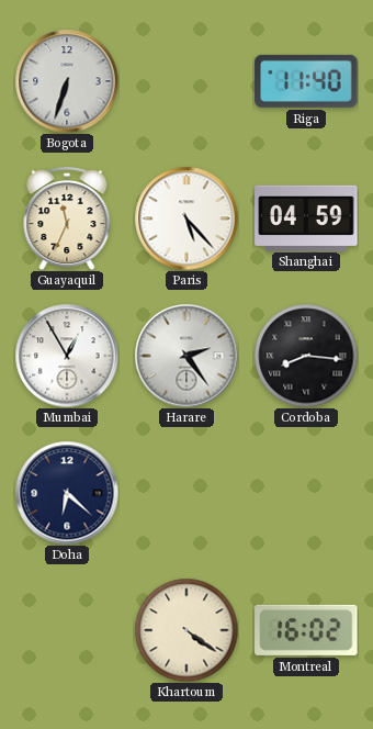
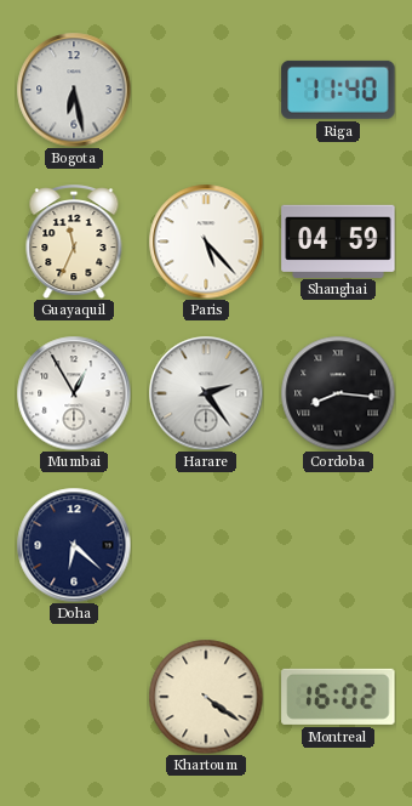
Bogota: 6:33 -> 6:28 (74, 90)
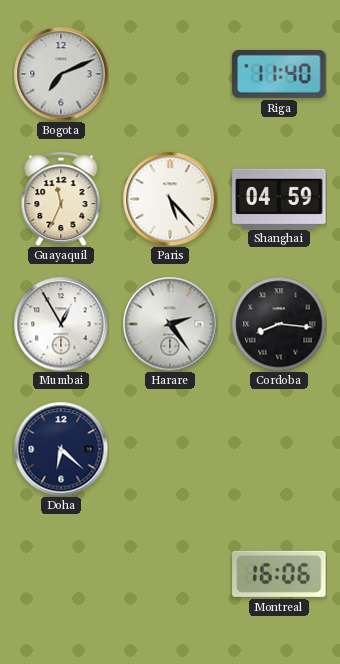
Bogota: 6:28 -> 7:11 (61, 74)
Khartoum: 4:21 -> none (206, 697)
Montreal: 16:02 -> 16:06 (279, 574)
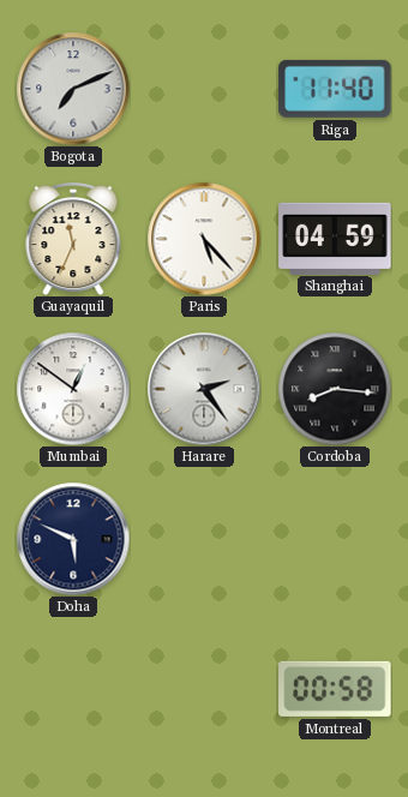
Mumbai: 12:55 -> 12:51 (73, 389)
Doha: 6:22 -> 5:49 (73, 539)
Montreal: 16:06 -> 00:58 (335, 689)
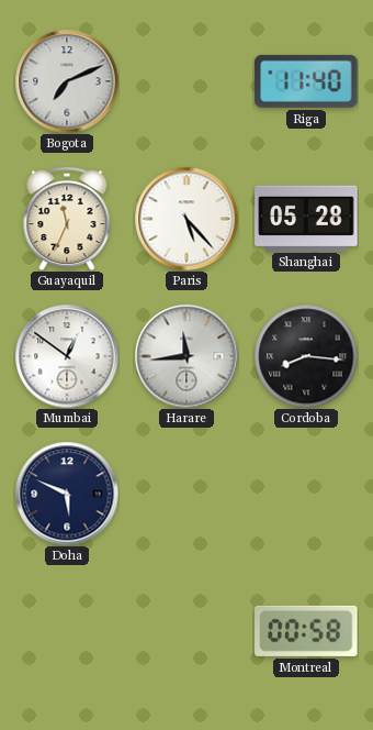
Shanghai: 04:59 -> 05:28 (306, 218)
Harare: 2:24 -> 11:44 (187, 356)
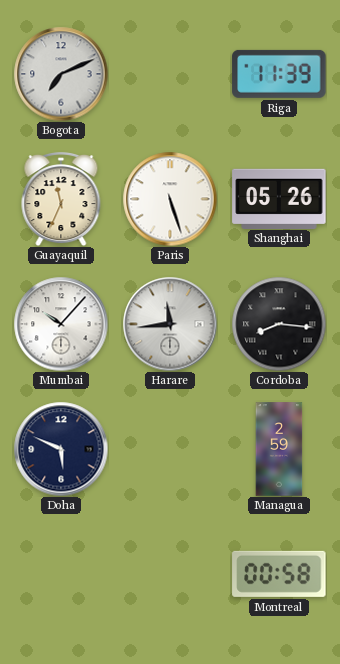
Riga: 11:40 -> 11:39 (279, 74)
Paris: 5:23 -> 5:27 (170, 199)
Shanghai: 05:28 -> 05:26 (279, 198)
Mumbai: 12:51 -> 10:07 (61, 324)
Managua: none -> 2:59 (279, 449)
